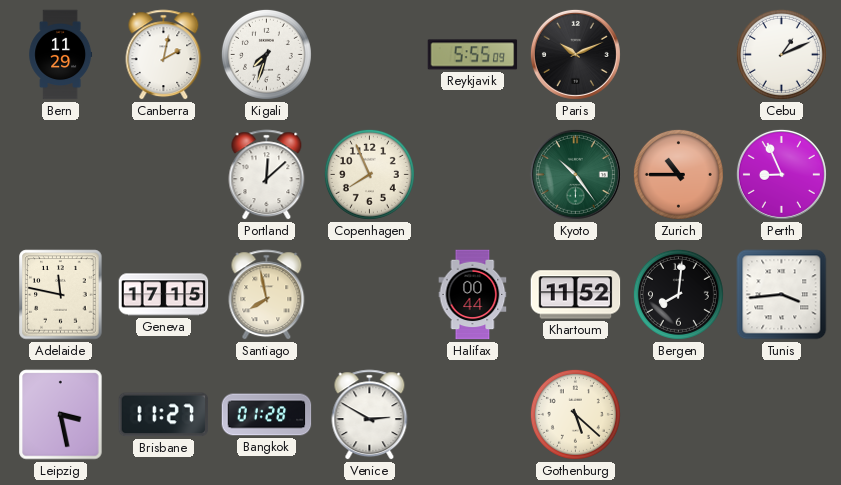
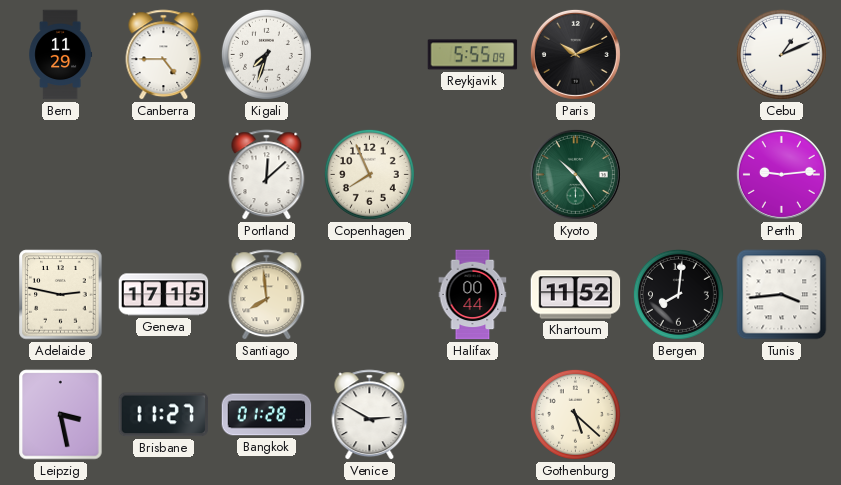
Canberra: 2:02 -> 4:45 (164, 55)
Zurich: 10:45 -> none (678, 174)
Perth: 8:56 -> 9:14 (781, 174)
Adelaide: 11:47 -> 2:47 (61, 295)
Santiago: 7:58 -> 7:59 (267, 295)
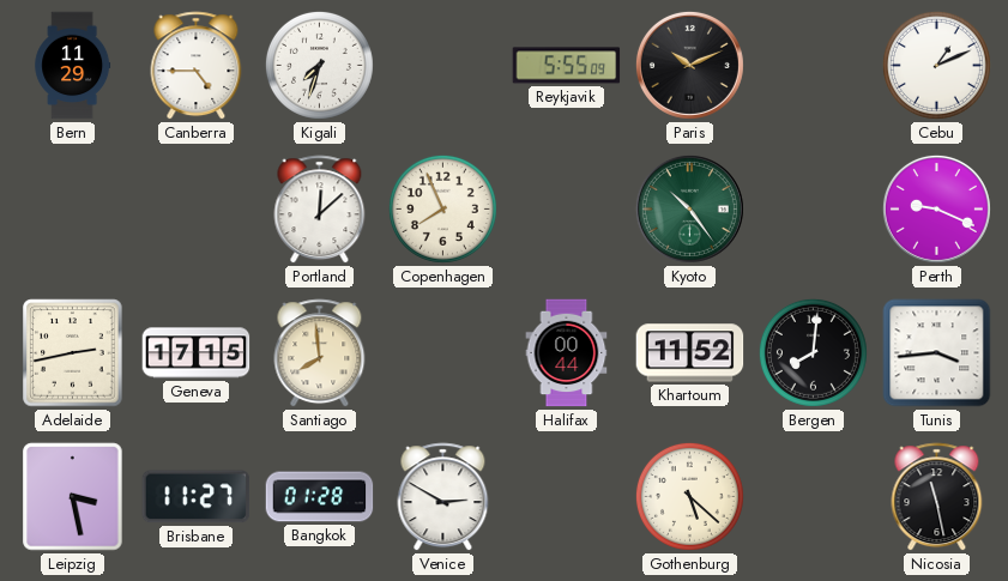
Perth: 9:14 -> 9:19 (936, 208)
Adelaide: 2:47 -> 2:43 (73, 353)
Nicosia: none -> 11:28 (937, 497)
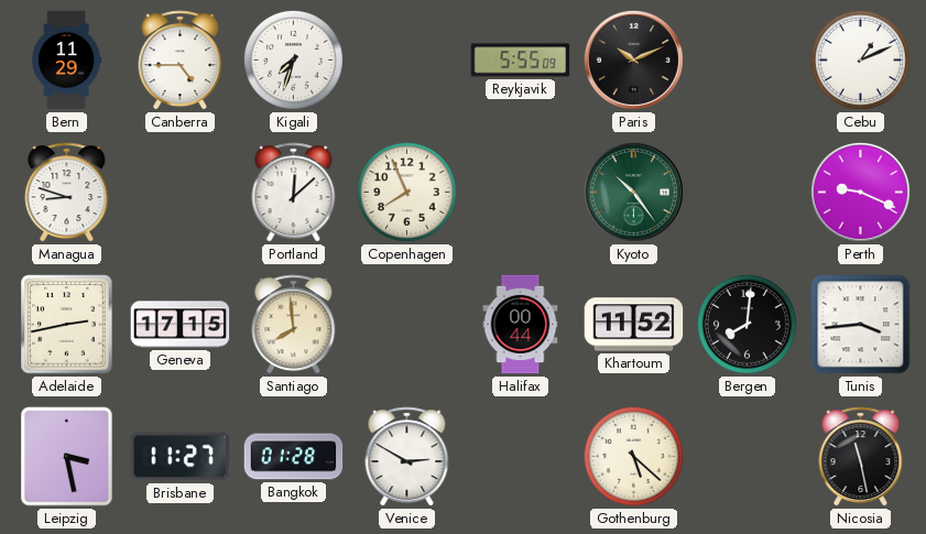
Managua: none -> 8:48 (67, 193)
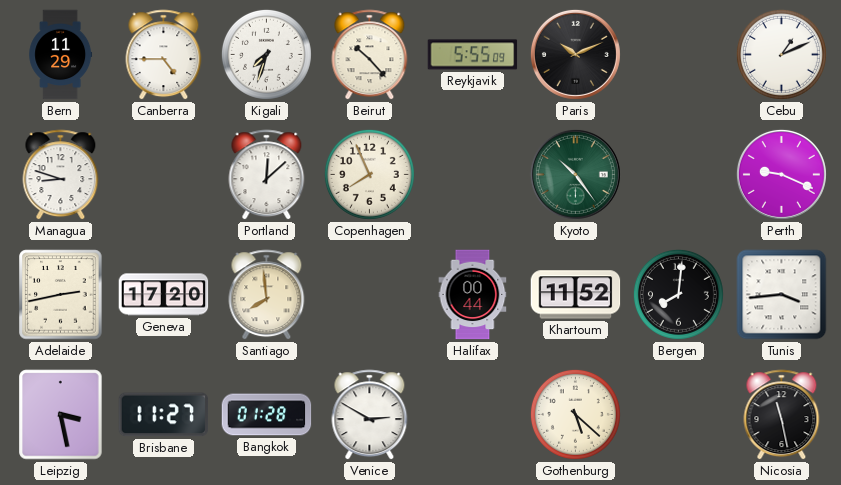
Beirut: none -> 10:23 (370, 55)
Geneva: 17:15 -> 17:20 (164, 295)
